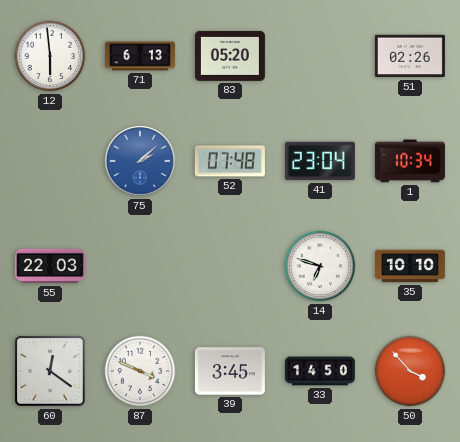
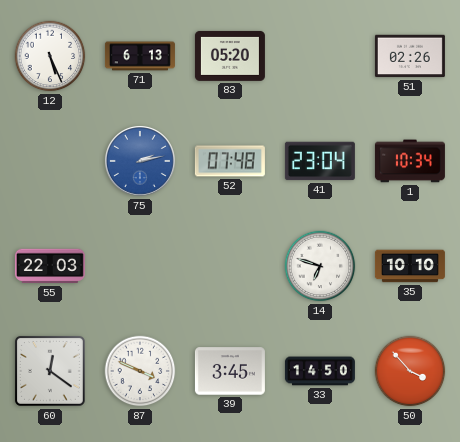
12: 5:59 -> 5:26 (50, 56)
75: 2:08 -> 2:13 (140, 161)
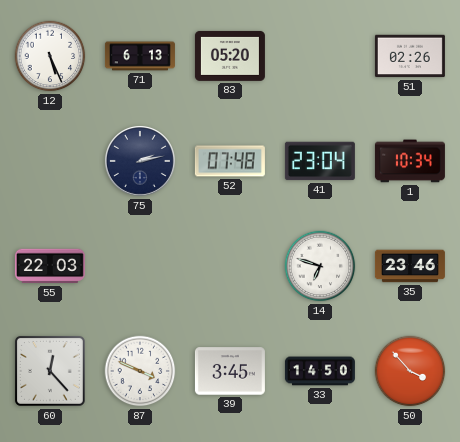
75 dial: blue -> navy (140, 161)
35: 10:10 -> 23:46 (410, 266)
60: 12:21 -> 12:23 (50, 371)
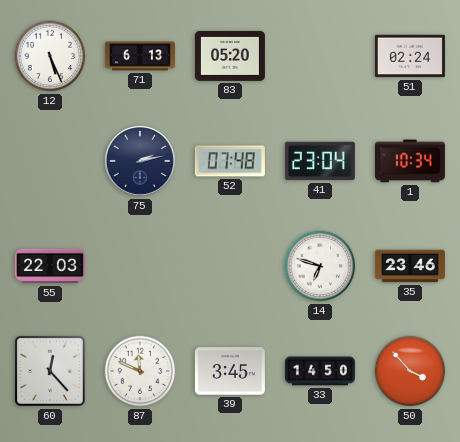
51: 02:26 -> 02:24 (410, 56)
87: 3:49 -> 11:49 (140, 371)
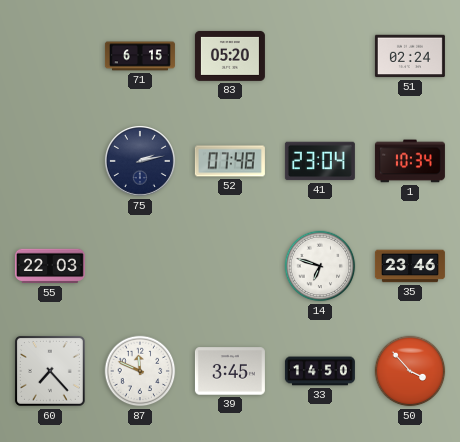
12: 5:26 -> none (50, 56)
71: 6:13 -> 6:15 (140, 56)
60: 12:23 -> 7:23 (50, 371)
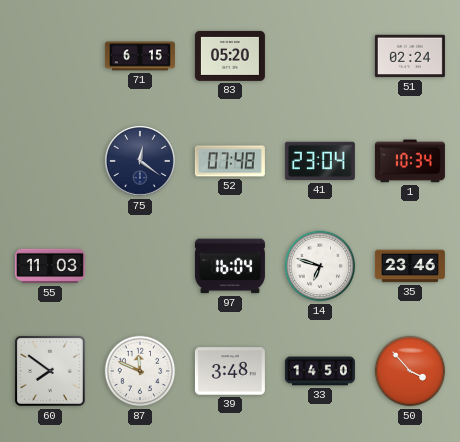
75: 2:13 -> 12:21 (140, 161)
55: 22:03 -> 11:03 (50, 266)
97: none -> 16:04 (230, 266)
60: 7:23 -> 7:51 (50, 371)
39: 3:45 -> 3:48 (230, 371)
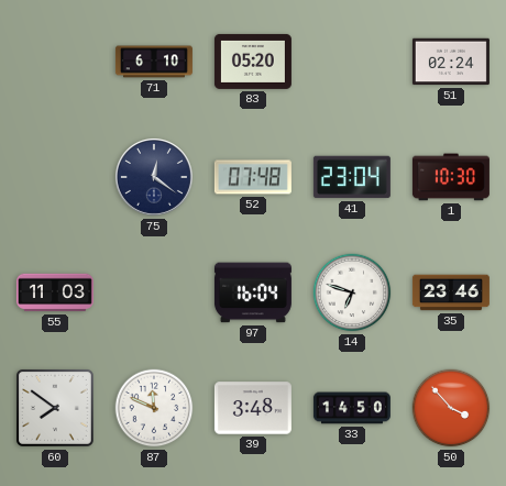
71: 6:15 -> 6:10 (154, 62)
1: 10:34 -> 10:30 (451, 177)
